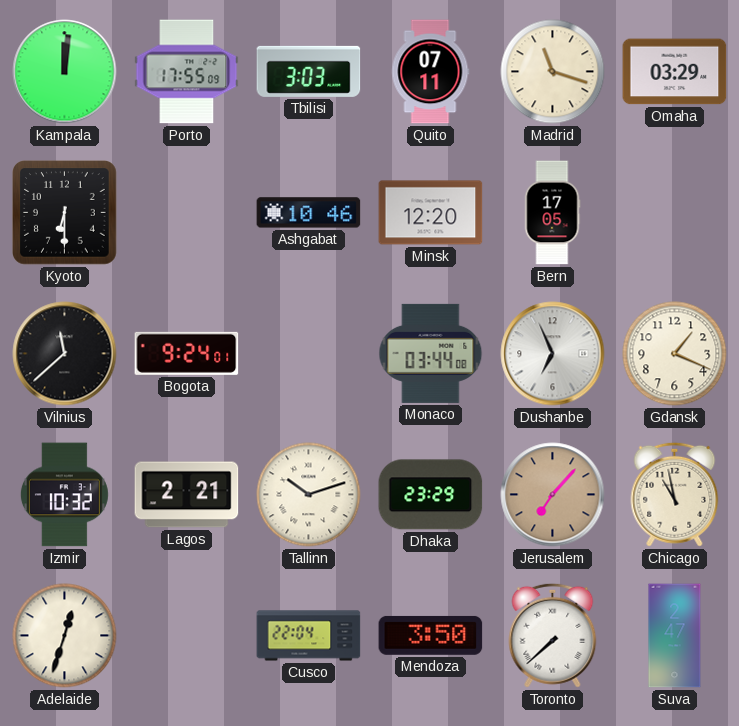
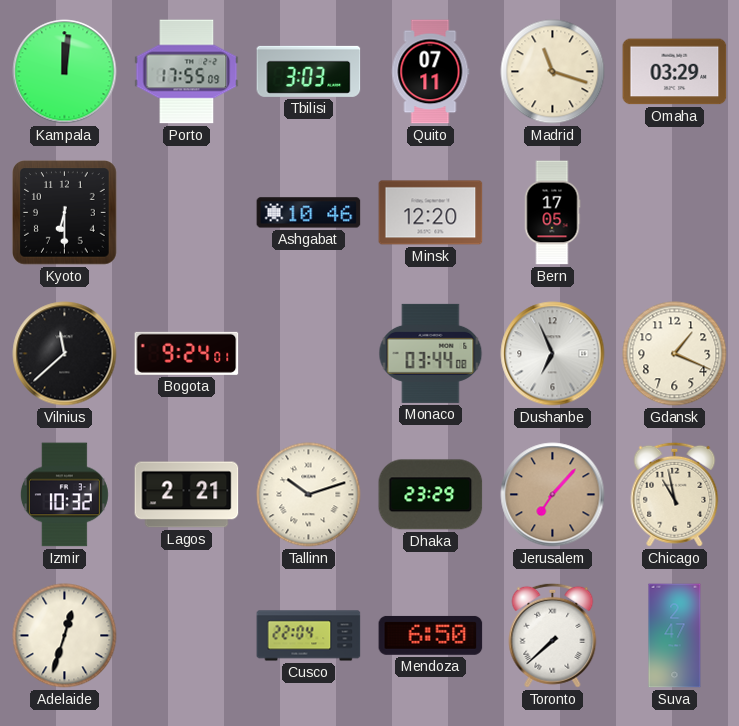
Mendoza: 3:50 -> 6:50 (431, 635)
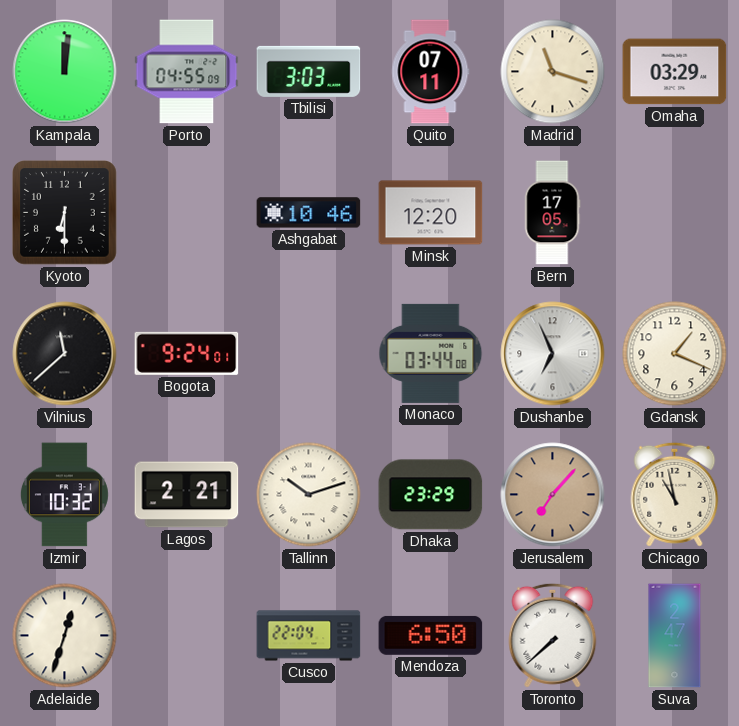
Porto: 17:55 -> 04:55 (187, 72)
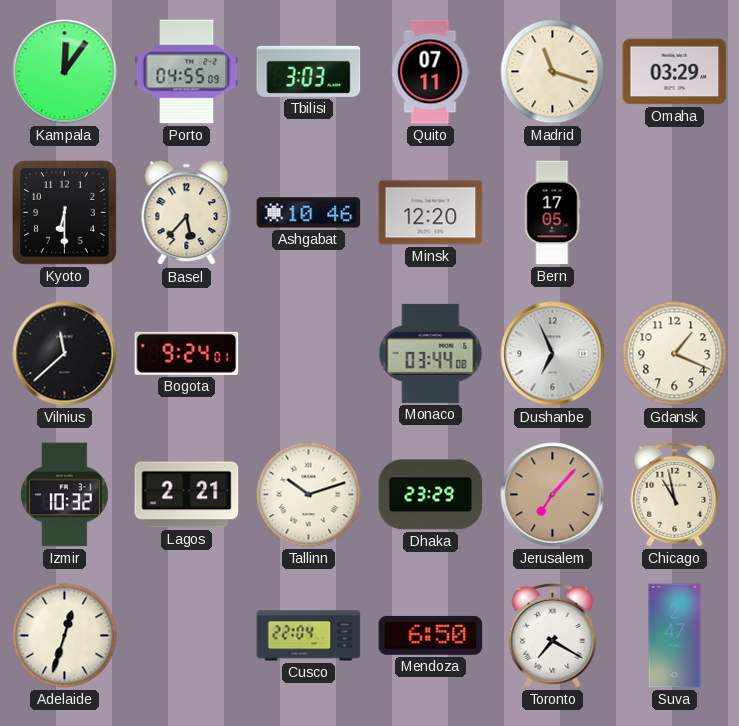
Kampala: 12:01 -> 12:06 (65, 72)
Basel: none -> 5:37 (187, 213)
Toronto: 7:38 -> 7:20 (553, 635)
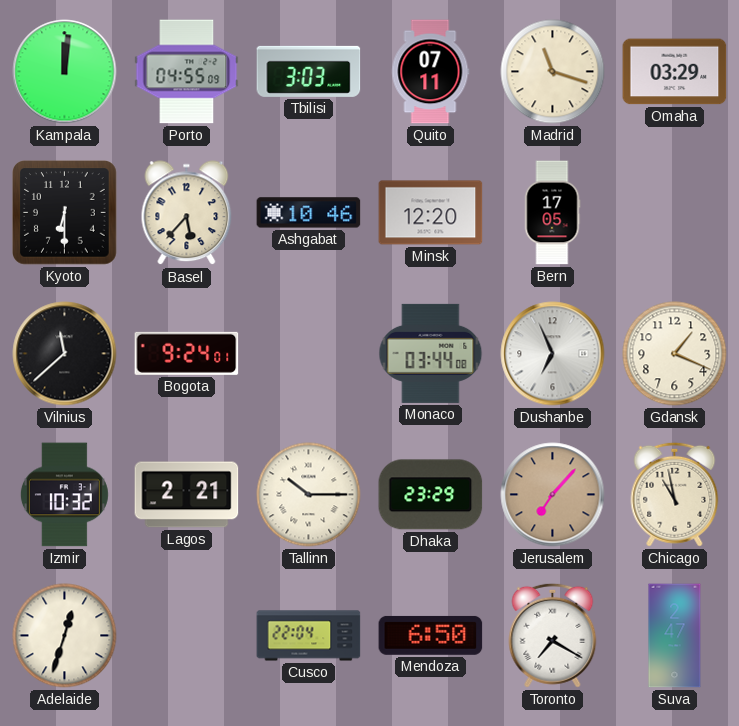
Kampala: 12:06 -> 12:01 (65, 72)
Tallinn: 10:12 -> 10:15 (309, 495)
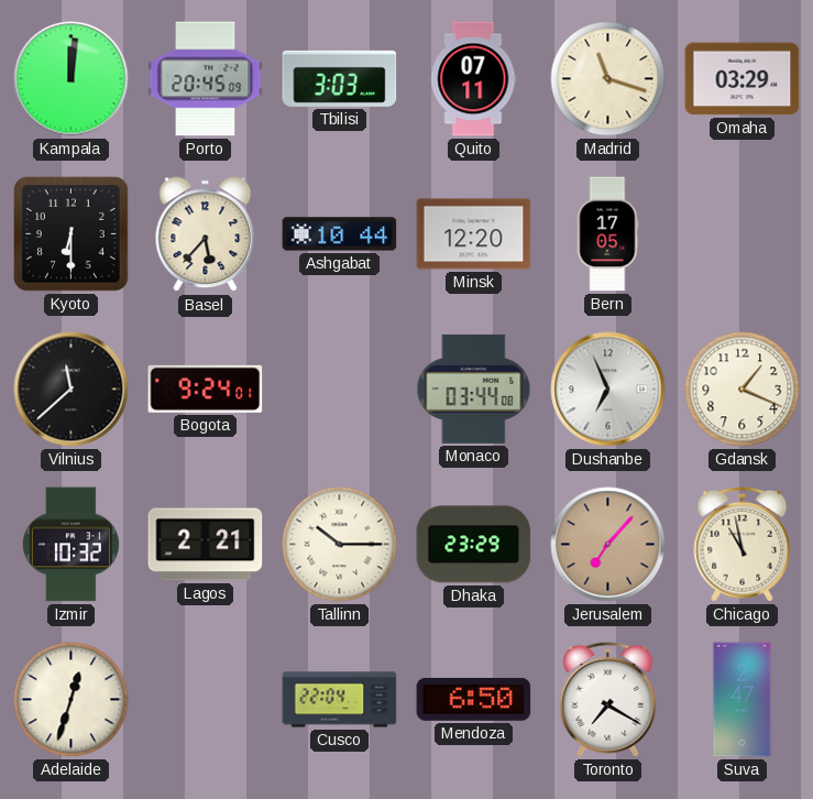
Porto: 04:55 -> 20:45 (206, 79)
Ashgabat: 10:46 -> 10:44 (340, 234)
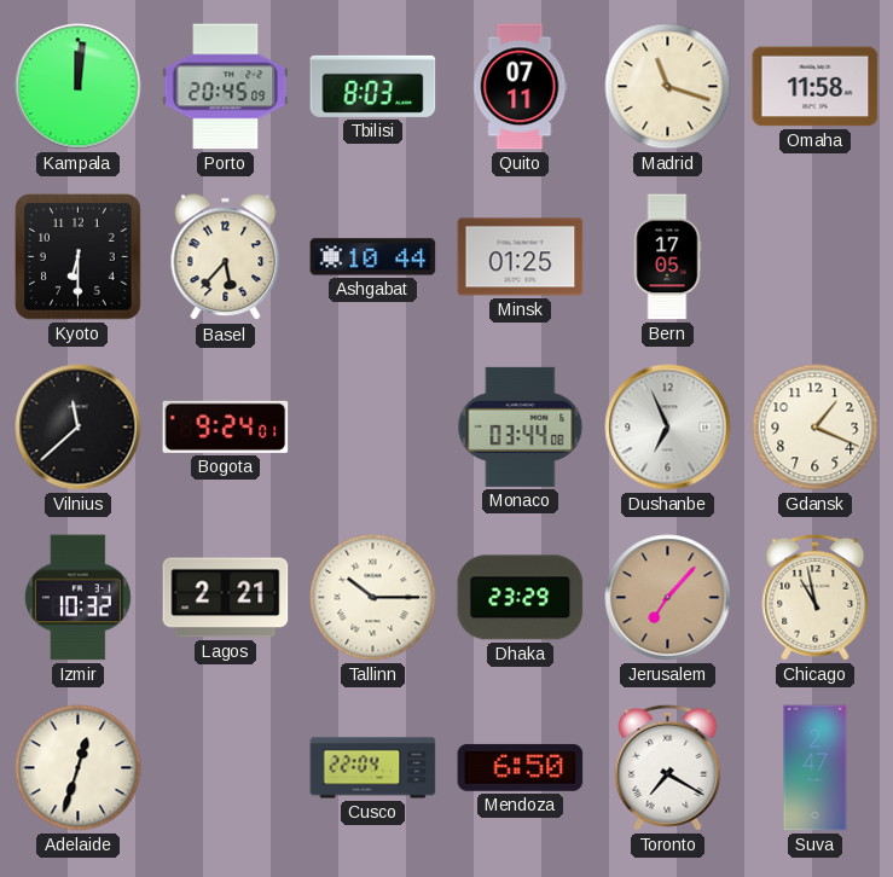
Tbilisi: 3:03 -> 8:03 (373, 86)
Omaha: 03:29 -> 11:58 (816, 87)
Minsk: 12:20 -> 01:25 (521, 257)
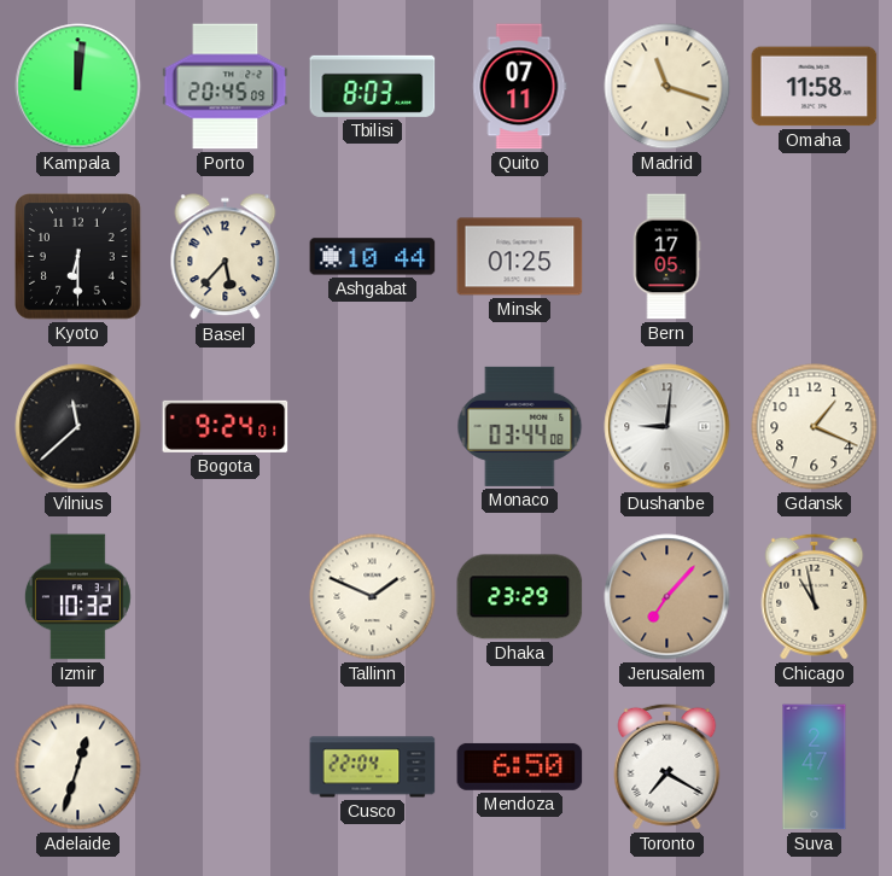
Dushanbe: 6:56 -> 9:01 (667, 427)
Lagos: 2:21 -> none (226, 598)
Tallinn: 10:15 -> 1:49 (373, 597)
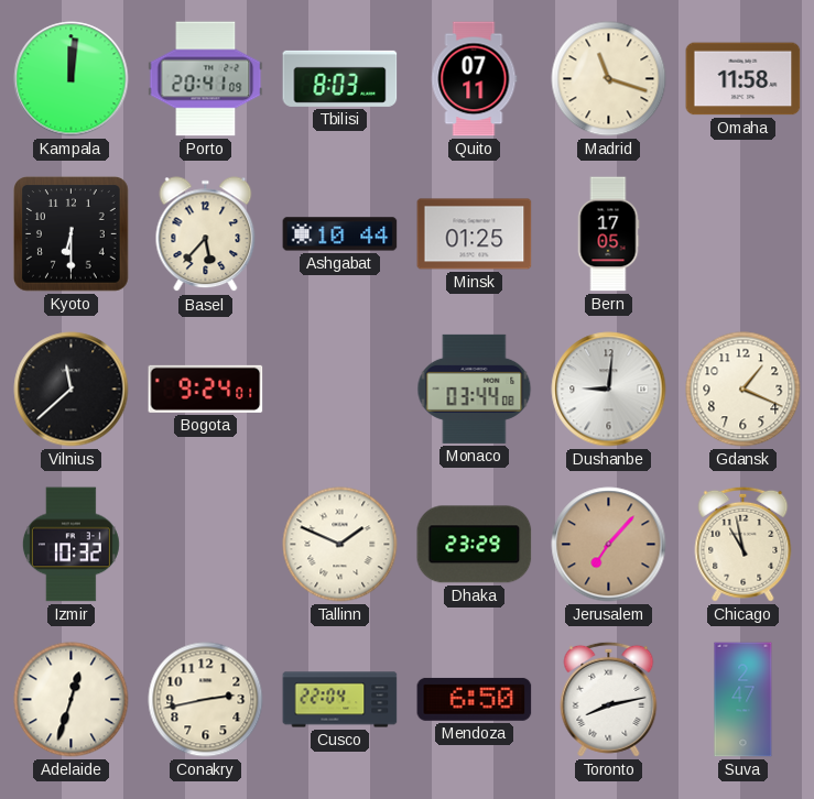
Porto: 20:45 -> 20:41 (206, 79)
Conakry: none -> 2:43 (206, 700)
Toronto: 7:20 -> 8:13 (609, 699)
